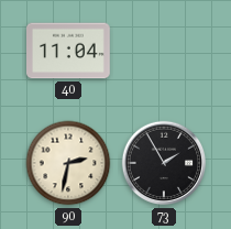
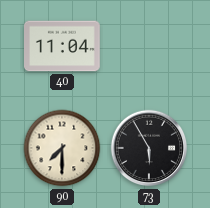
90: 2:32 -> 7:30 (62, 148)
73: 1:55 -> 5:55 (149, 148)
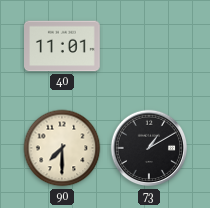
40: 11:04 -> 11:01 (63, 46)
73: 5:55 -> 1:10 (149, 148)
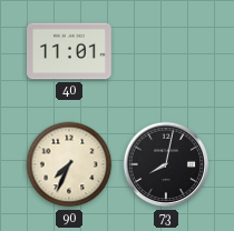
90: 7:30 -> 7:34 (69, 164)
73: 1:10 -> 8:02 (166, 164)
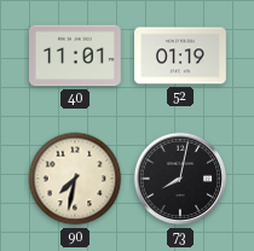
52: none -> 01:19 (181, 56)
90: 7:34 -> 7:32 (75, 179)
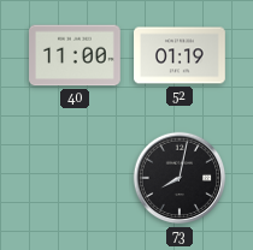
40: 11:01 -> 11:00 (76, 55)
90: 7:32 -> none (75, 179)
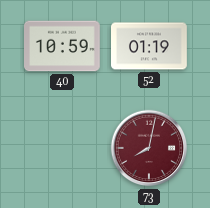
40: 11:00 -> 10:59 (63, 46)
73 dial: black -> burgundy (149, 148)
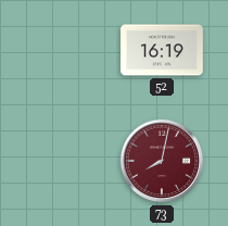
40: 10:59 -> none (63, 46)
52: 01:19 -> 16:19 (163, 50)
